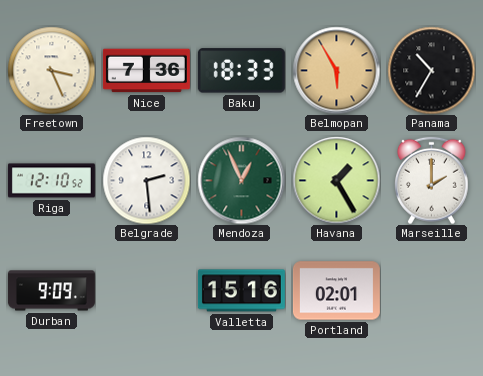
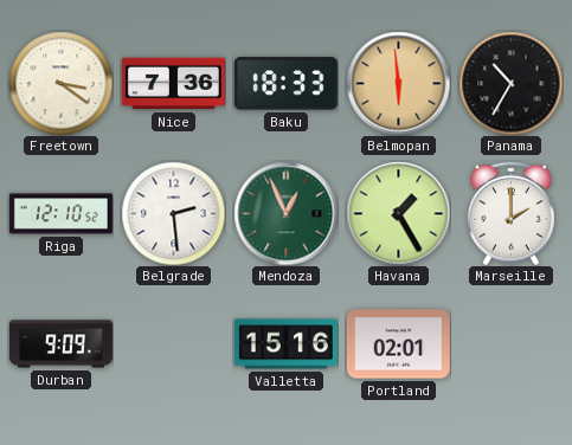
Freetown: 3:26 -> 3:21 (60, 83)
Belmopan: 5:55 -> 5:59 (398, 83)
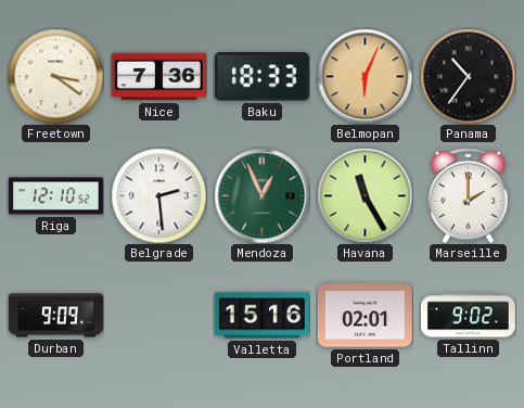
Belmopan: 5:59 -> 6:04 (365, 76)
Panama: 10:35 -> 10:36 (468, 76)
Havana: 1:25 -> 11:25 (365, 195)
Tallinn: none -> 9:02 (468, 316)
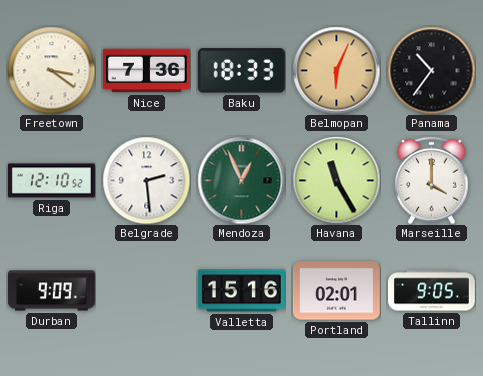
Marseille: 2:00 -> 4:00 (432, 180)
Tallinn: 9:02 -> 9:05 (431, 291)
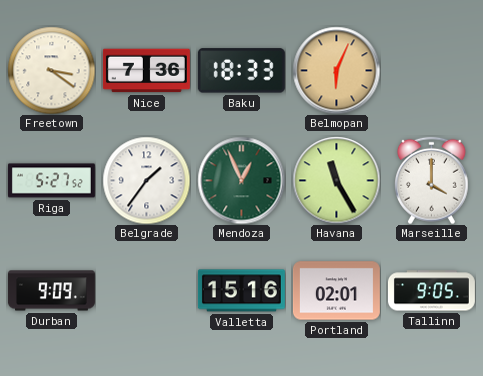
Panama: 10:36 -> none (431, 70)
Riga: 12:10 -> 5:27 (51, 181)
Belgrade: 2:29 -> 1:36 (146, 180)
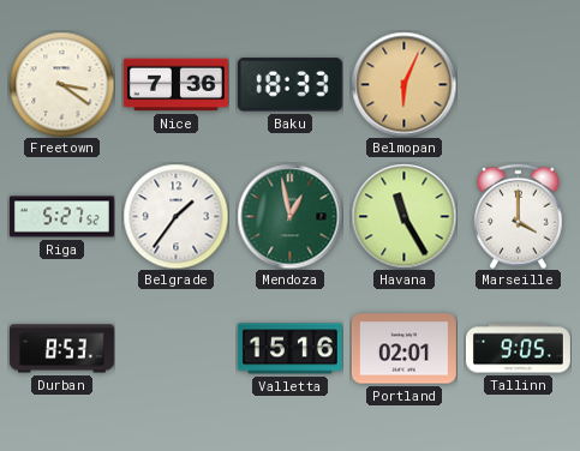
Mendoza: 12:56 -> 12:58 (289, 216)
Durban: 9:09 -> 8:53 (61, 349)
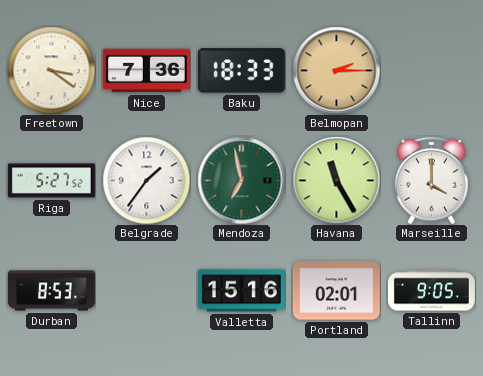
Belmopan: 6:04 -> 2:15 (336, 70)
Mendoza: 12:58 -> 6:58 (241, 180)
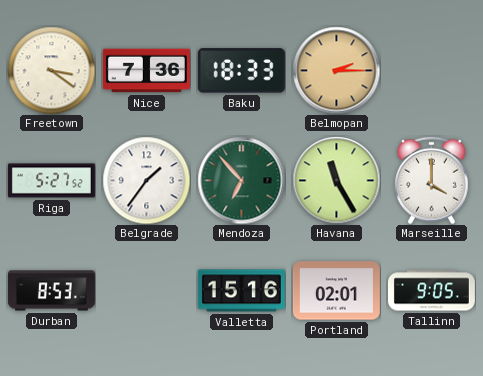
Mendoza: 6:58 -> 6:53 (241, 180)
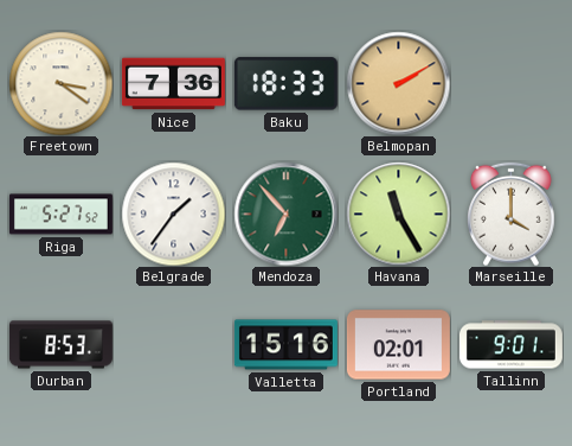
Belmopan: 2:15 -> 2:10 (398, 83)
Tallinn: 9:05 -> 9:01 (510, 345)
